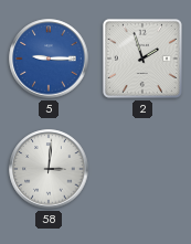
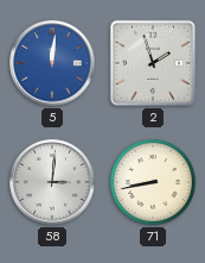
5: 9:15 -> 12:01 (52, 63)
71: none -> 8:43 (153, 182)
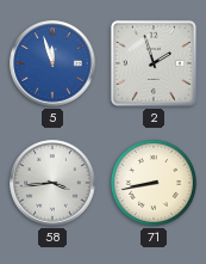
5: 12:01 -> 11:57 (52, 63)
58: 3:01 -> 3:44 (52, 183)
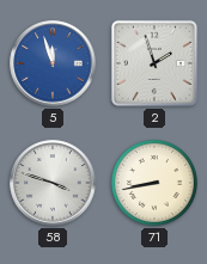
58: 3:44 -> 3:48 (53, 183)
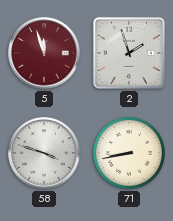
5 dial: blue -> burgundy (44, 53)
